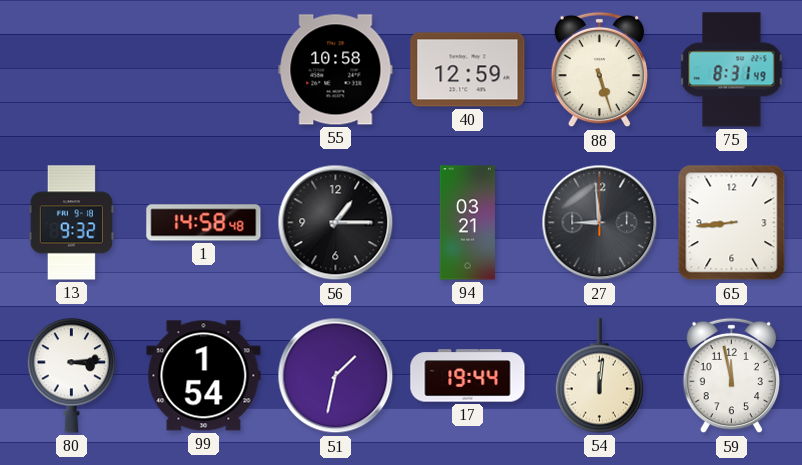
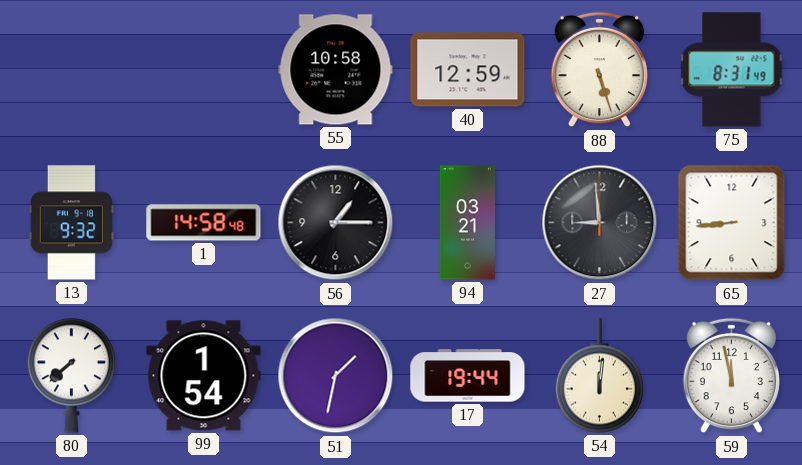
80: 3:14 -> 7:38 (71, 376)
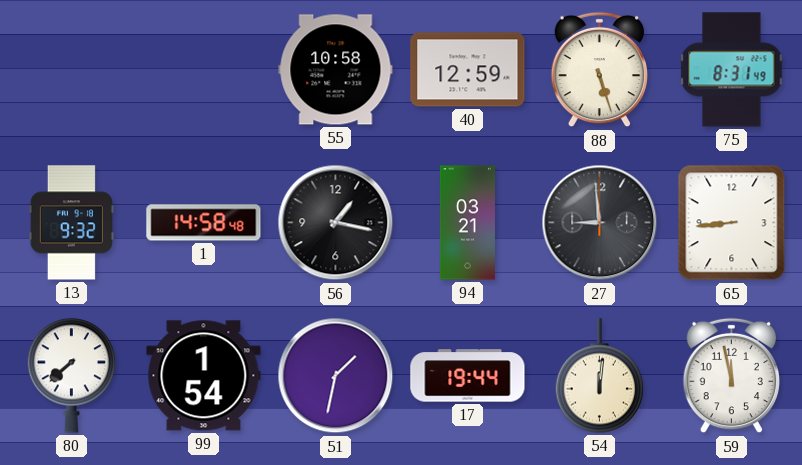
56: 1:15 -> 1:17 (336, 223)
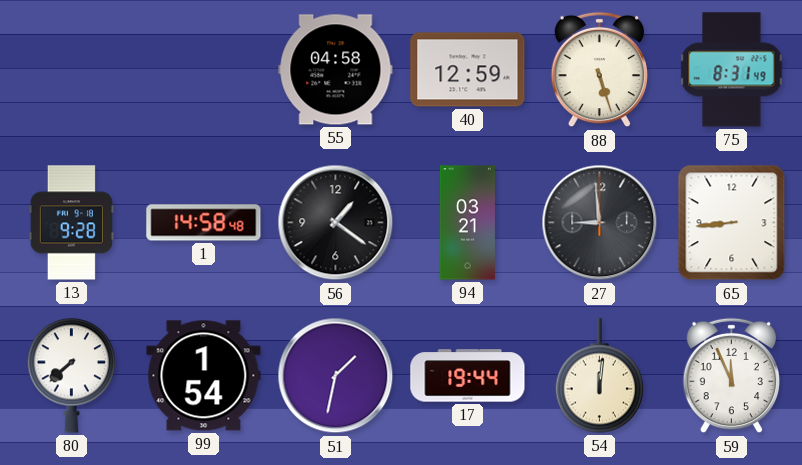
55: 10:58 -> 04:58 (336, 70)
13: 9:32 -> 9:28 (71, 223)
56: 1:17 -> 1:21 (336, 223)
59: 11:58 -> 11:56 (731, 376)
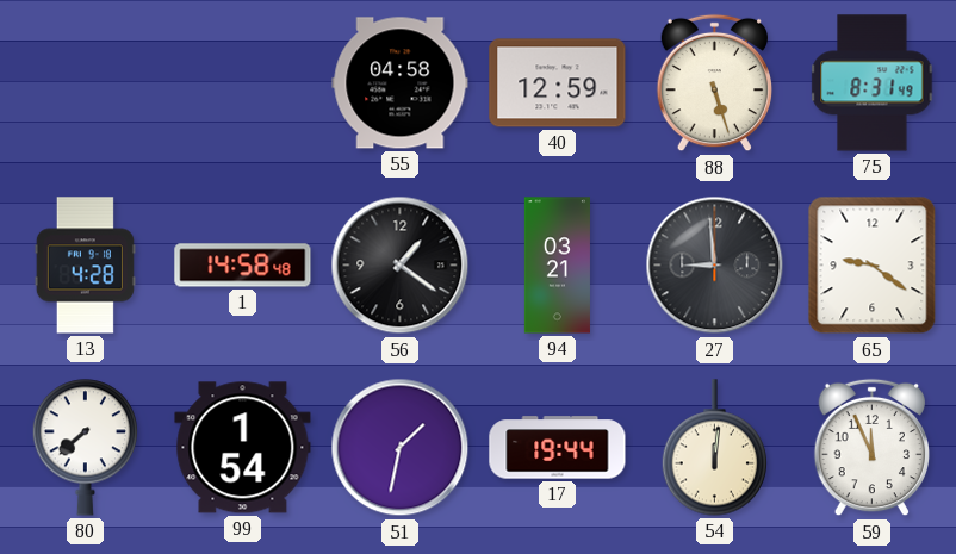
13: 9:28 -> 4:28 (85, 266)
65: 8:44 -> 9:21 (873, 266)
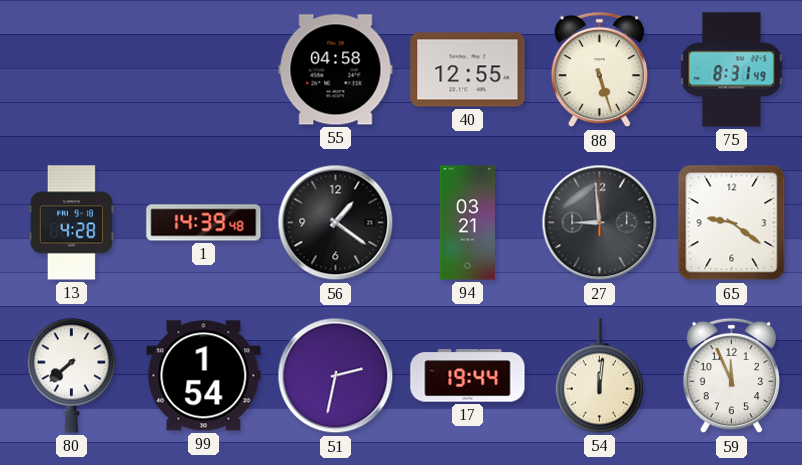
40: 12:59 -> 12:55 (468, 70)
1: 14:58 -> 14:39 (204, 223)
51: 1:32 -> 2:32 (336, 376)
